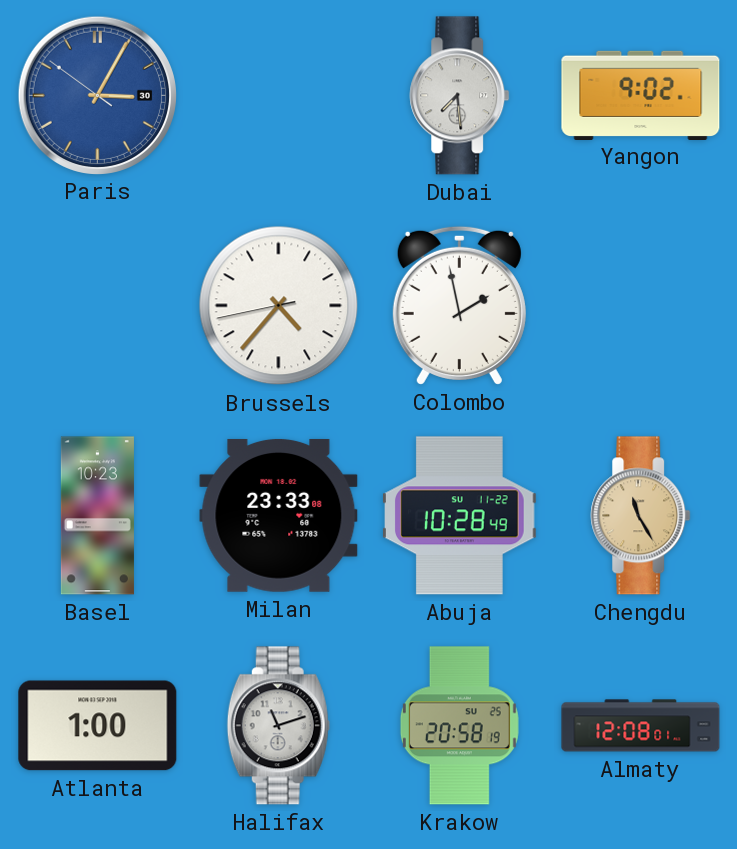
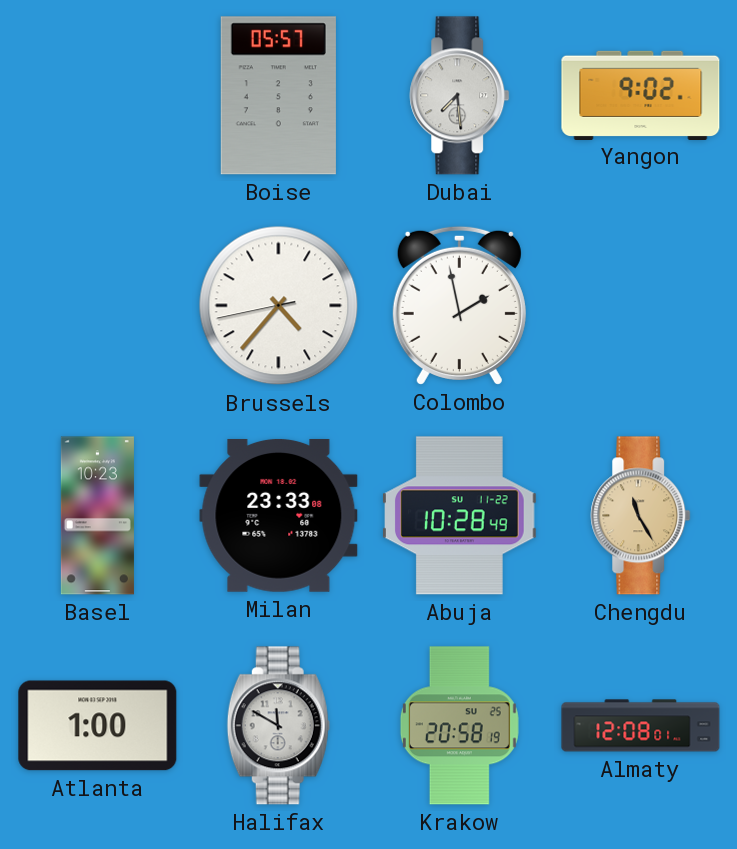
Paris: 3:04 -> none (97, 95)
Boise: none -> 05:57 (278, 96)
Halifax: 11:12 -> 11:50 (278, 726)
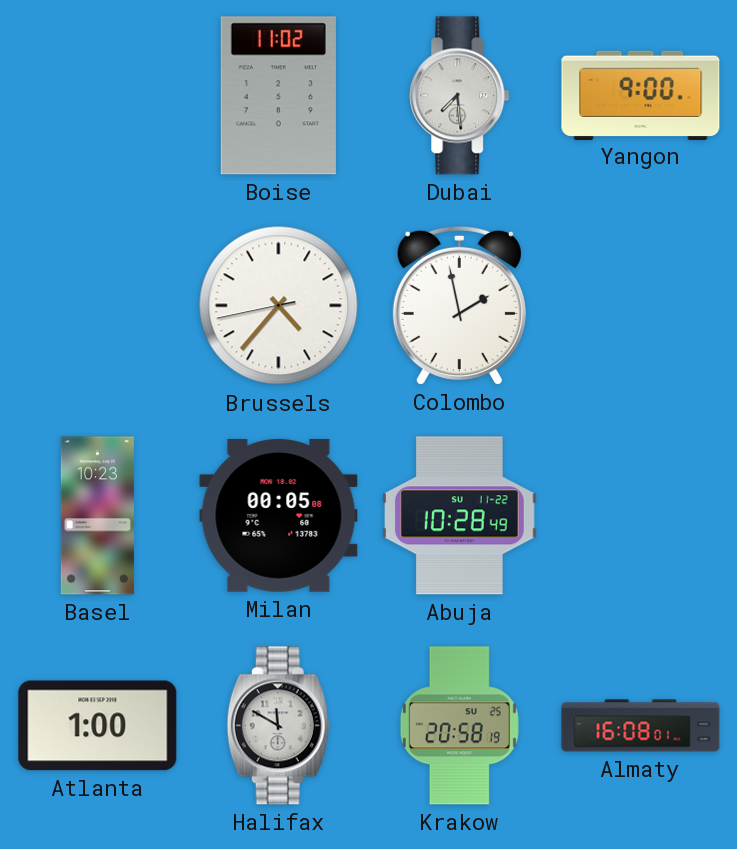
Boise: 05:57 -> 11:02 (278, 96)
Yangon: 9:02 -> 9:00 (641, 95)
Milan: 23:33 -> 00:05 (279, 515)
Chengdu: 11:25 -> none (641, 516)
Almaty: 12:08 -> 16:08 (641, 726)
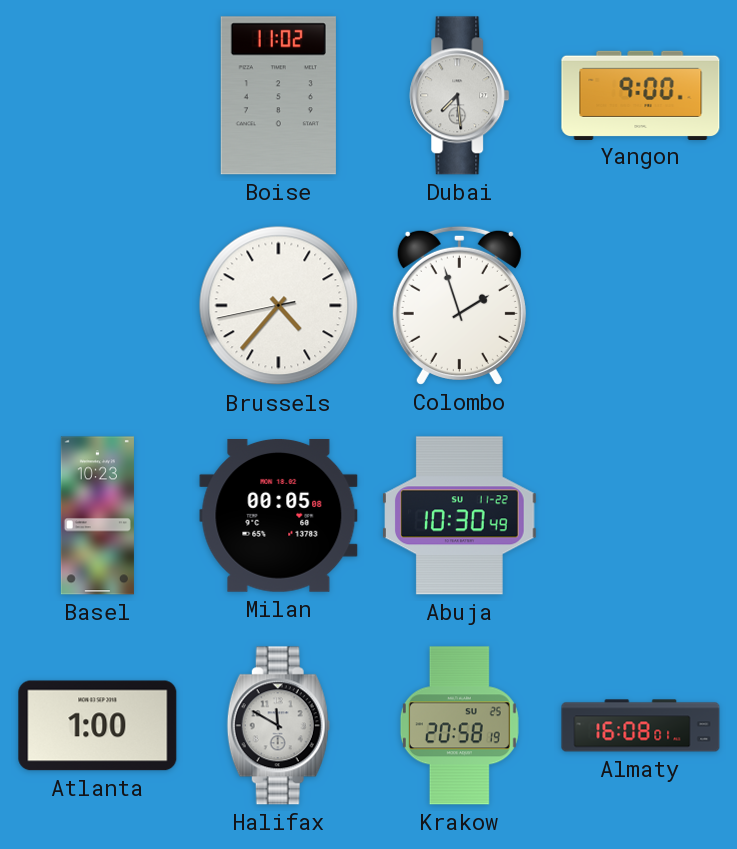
Colombo: 1:58 -> 1:57 (459, 305)
Abuja: 10:28 -> 10:30 (460, 516)
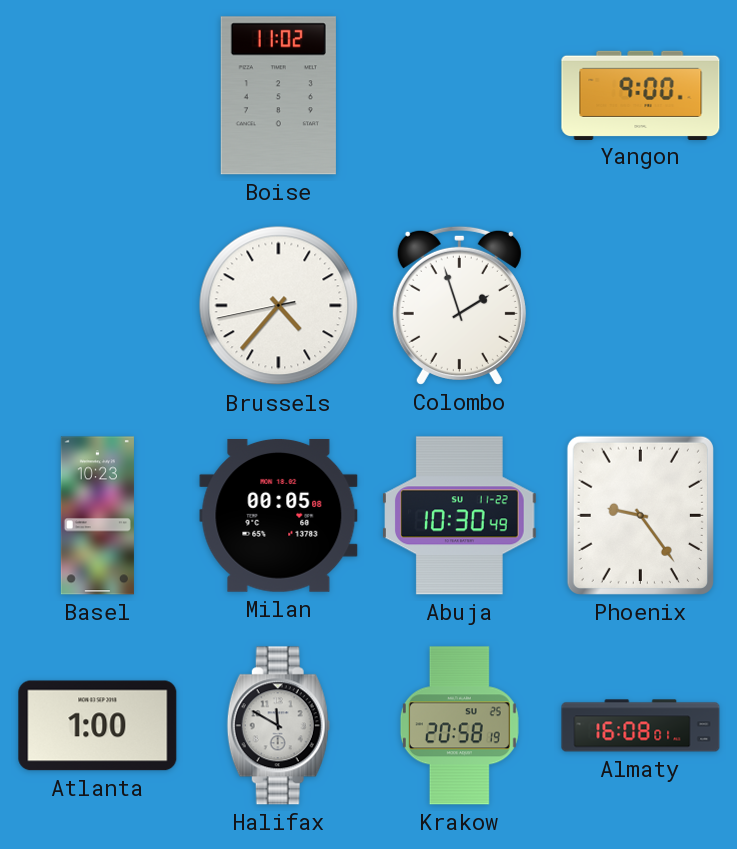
Dubai: 7:29 -> none (460, 96)
Phoenix: none -> 9:24 (640, 515)
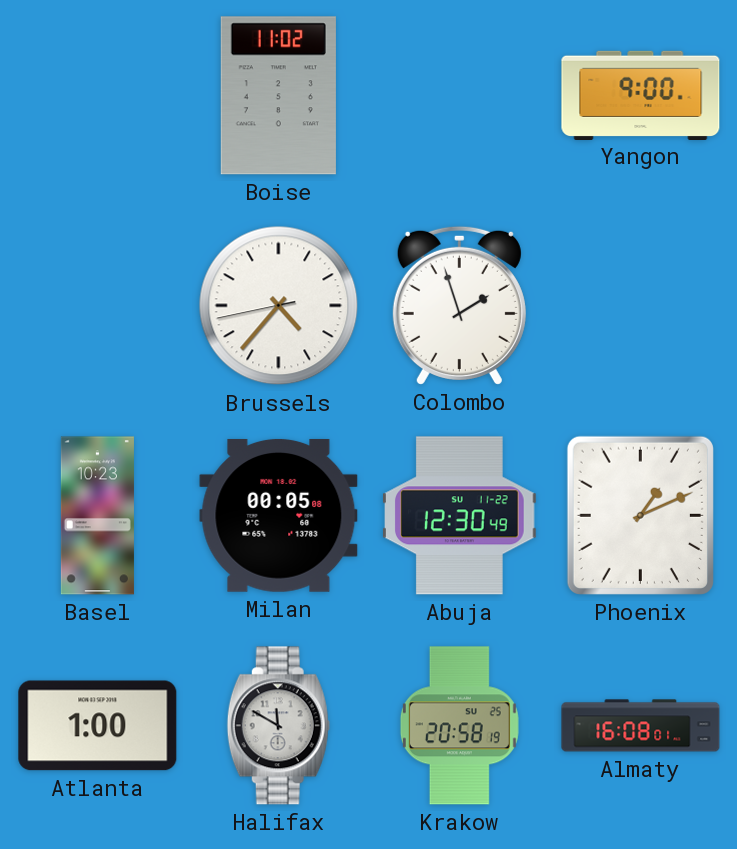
Abuja: 10:30 -> 12:30 (460, 516)
Phoenix: 9:24 -> 1:11 (640, 515)
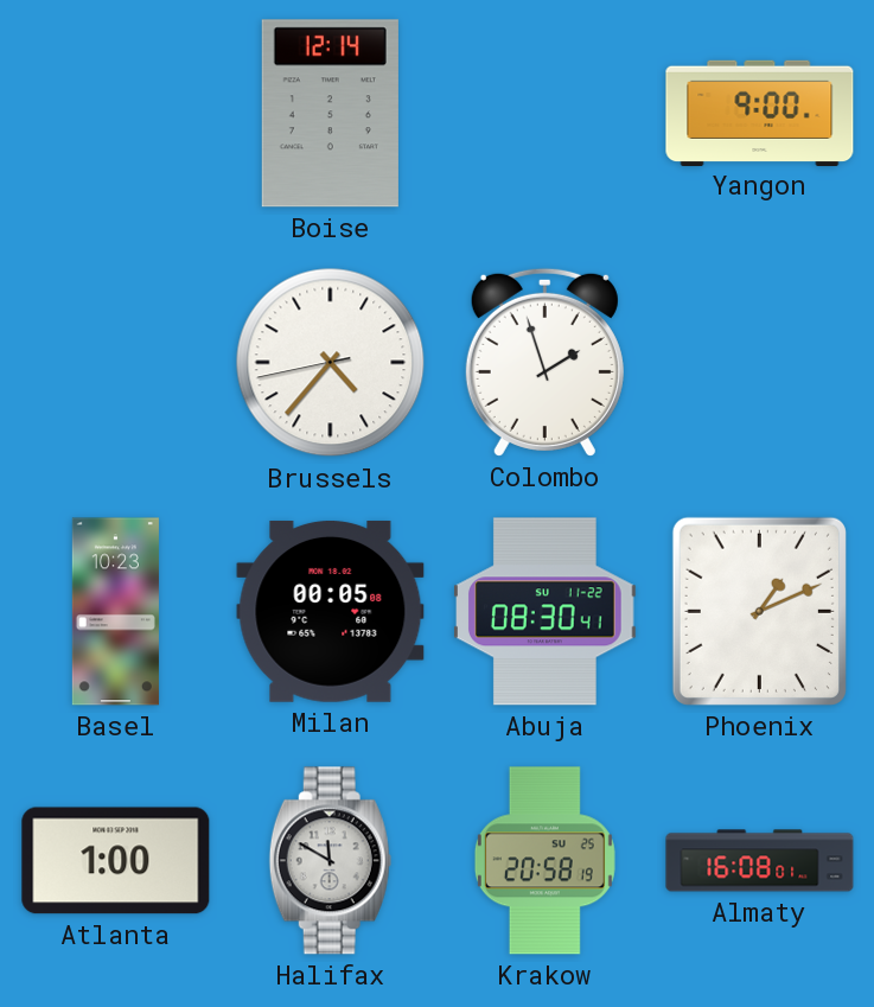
Boise: 11:02 -> 12:14 (330, 114)
Abuja: 12:30 -> 08:30 (546, 612)
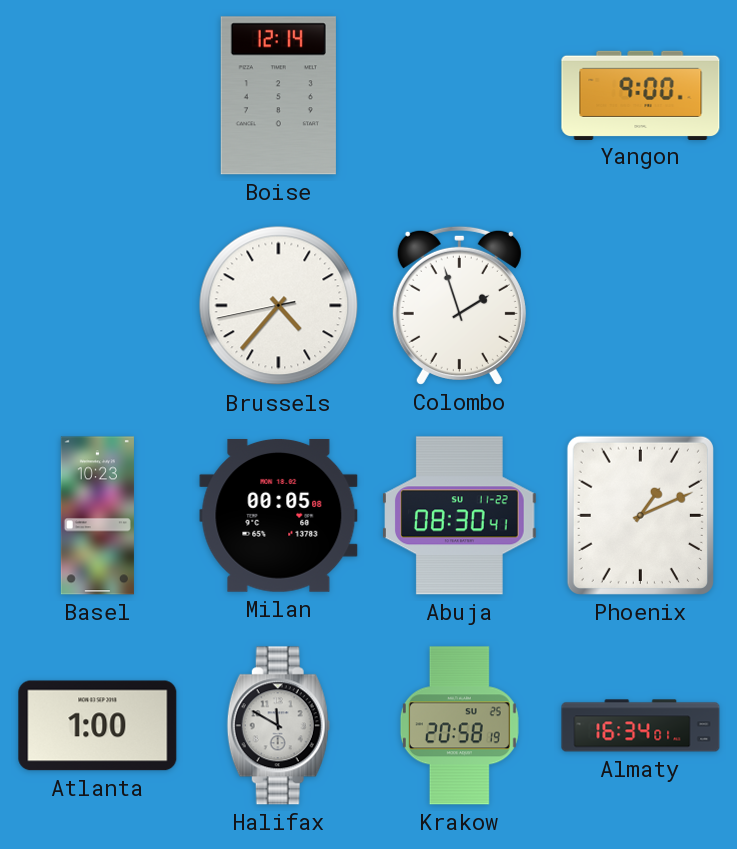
Almaty: 16:08 -> 16:34 (641, 726)
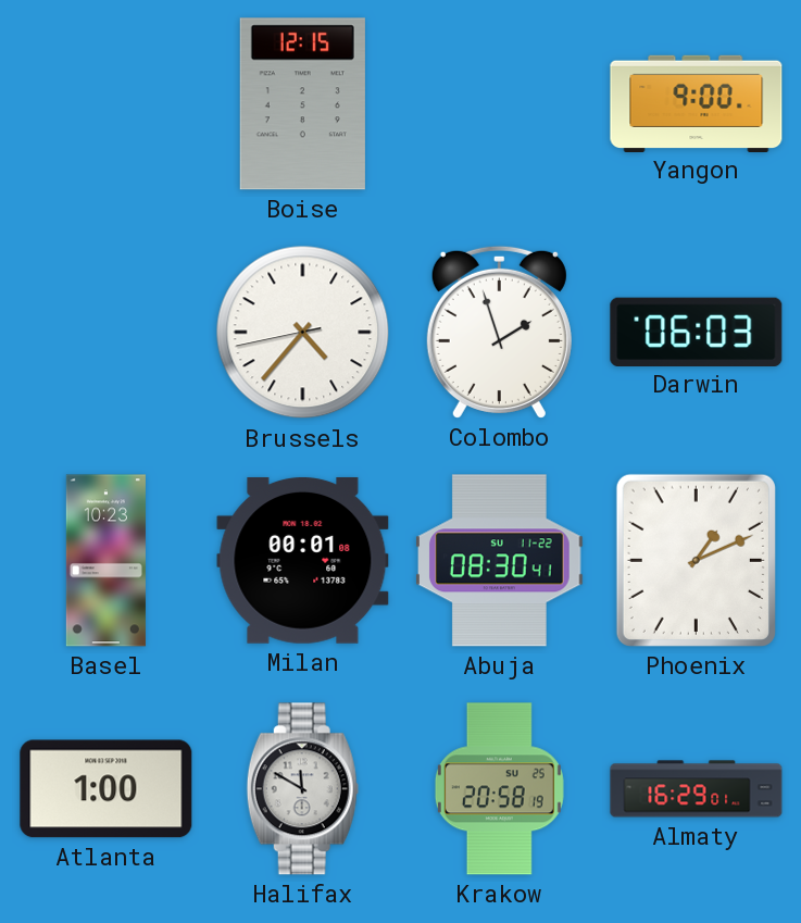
Boise: 12:14 -> 12:15 (302, 104)
Darwin: none -> 06:03 (697, 332)
Milan: 00:05 -> 00:01 (303, 560)
Almaty: 16:34 -> 16:29 (697, 789)
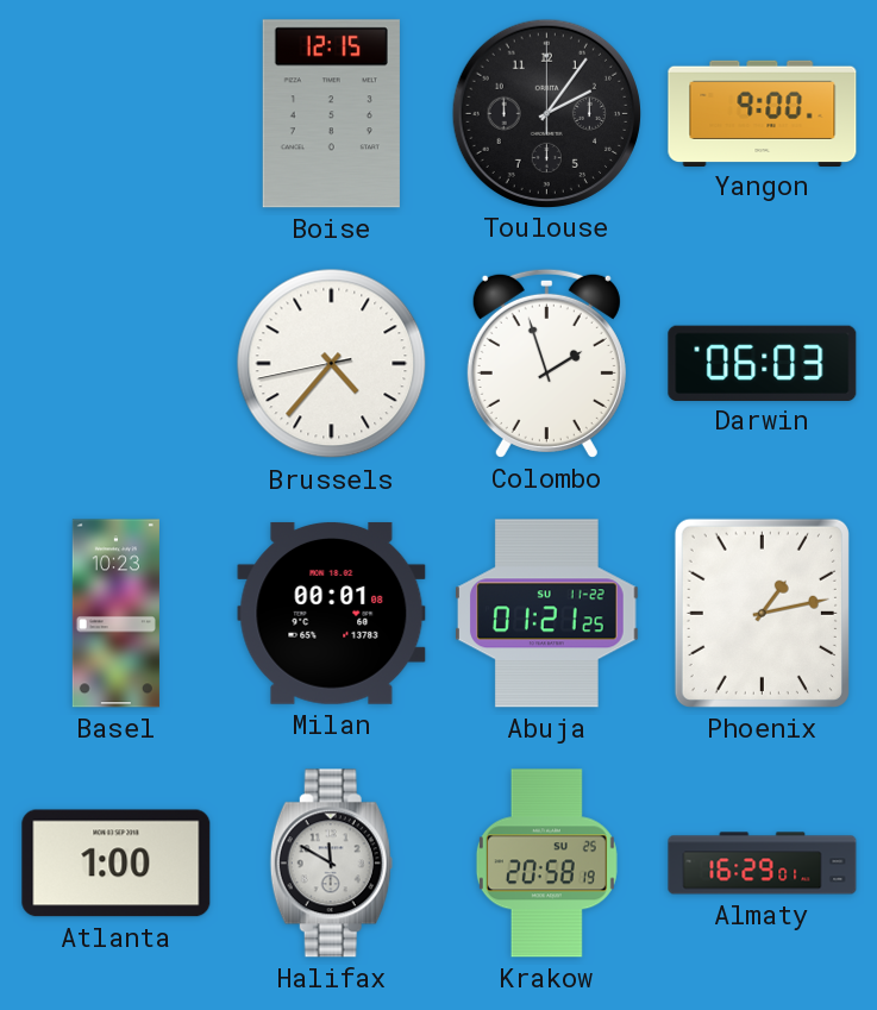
Toulouse: none -> 2:06 (546, 113)
Abuja: 08:30 -> 01:21 (547, 614)
Phoenix: 1:11 -> 1:13 (762, 613)
